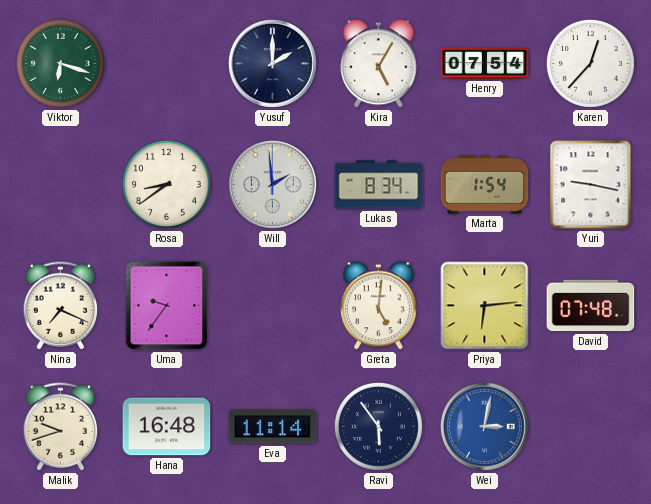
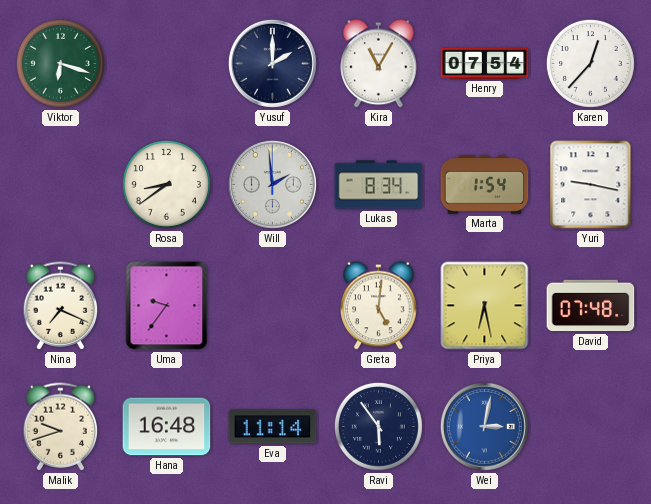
Kira: 5:05 -> 11:05 (379, 64)
Priya: 6:14 -> 6:28 (485, 306)
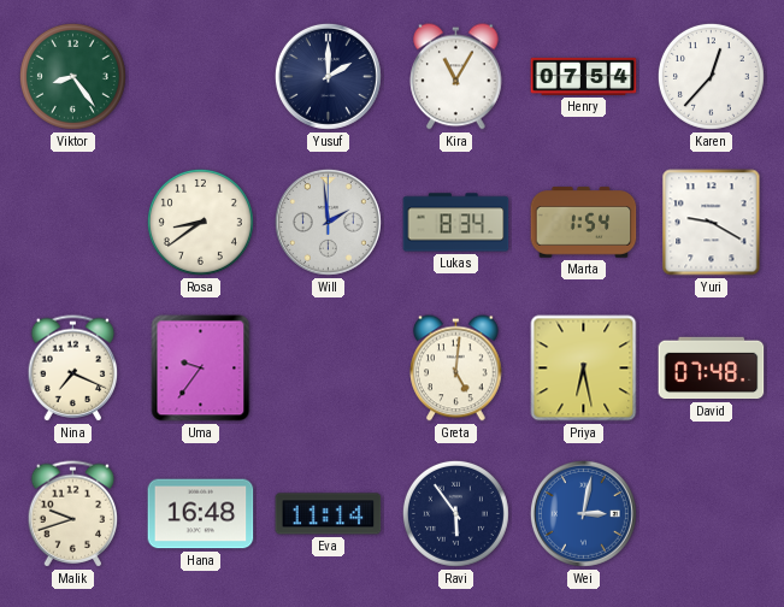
Viktor: 6:18 -> 8:24 (72, 76)
Yuri: 9:17 -> 9:20 (712, 223)
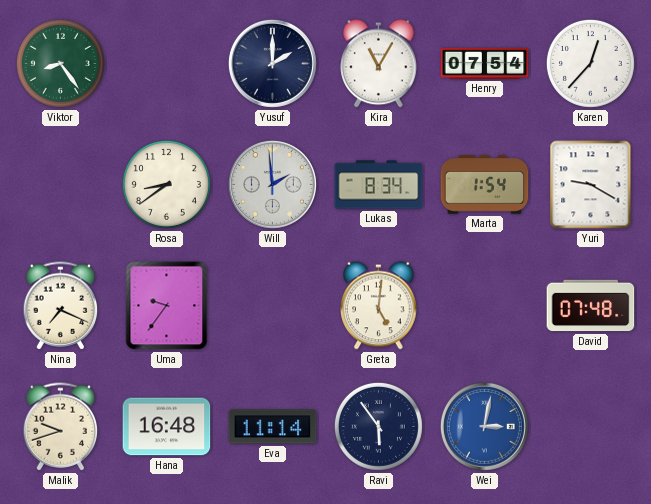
Priya: 6:28 -> none (584, 369)
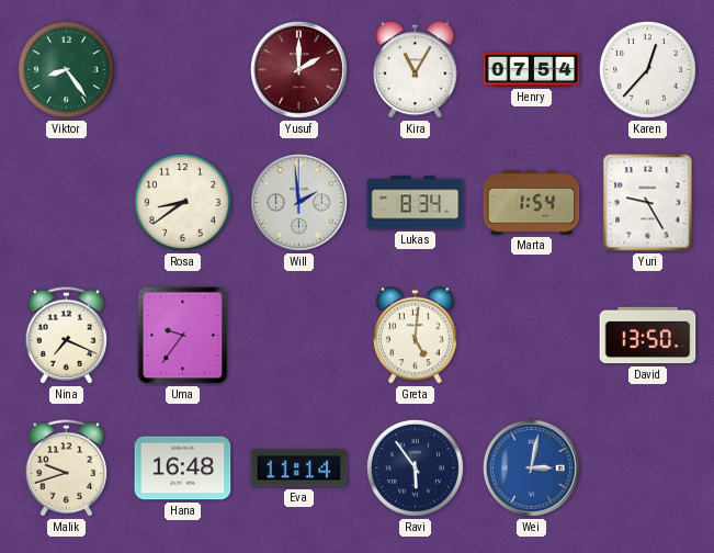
Yusuf dial: navy -> burgundy (298, 69)
Yuri: 9:20 -> 9:25 (648, 203)
David: 07:48 -> 13:50 (648, 336)
